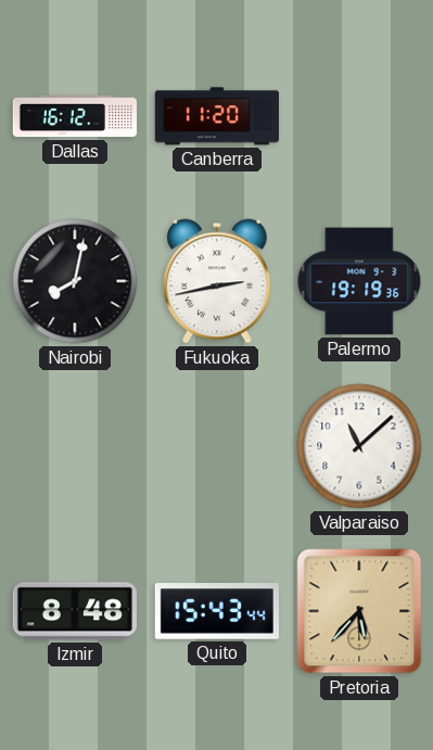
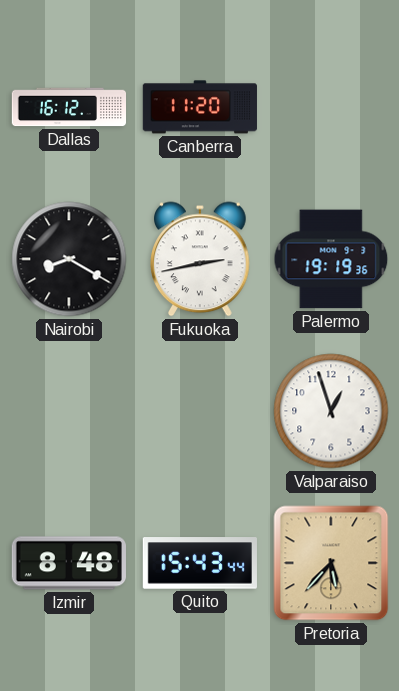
Nairobi: 8:02 -> 8:20 (69, 259)
Valparaiso: 11:08 -> 12:57 (331, 411)
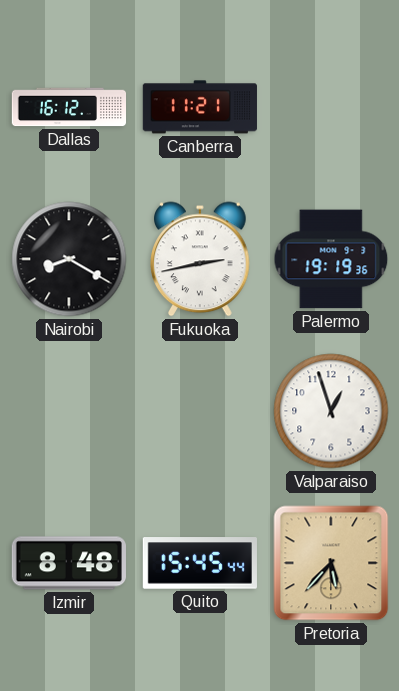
Canberra: 11:20 -> 11:21 (200, 107)
Quito: 15:43 -> 15:45 (200, 563)
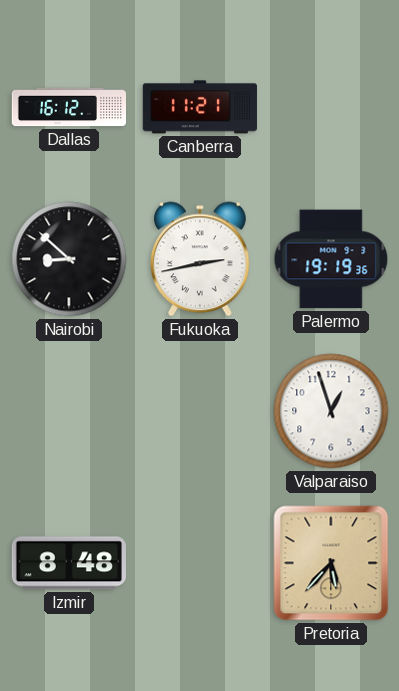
Nairobi: 8:20 -> 8:52 (69, 259)
Quito: 15:45 -> none (200, 563)
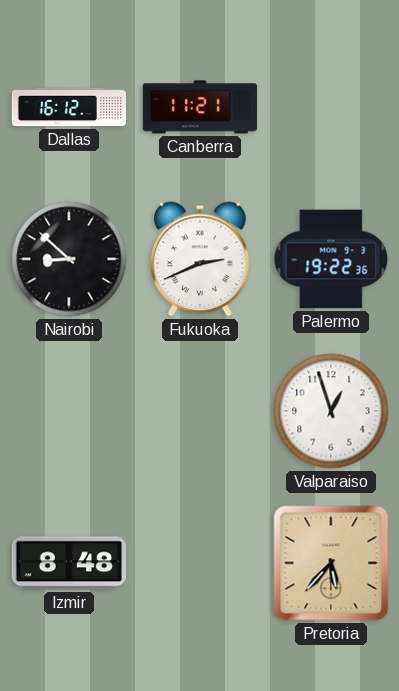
Fukuoka: 2:43 -> 2:41 (201, 259)
Palermo: 19:19 -> 19:22 (331, 259)
